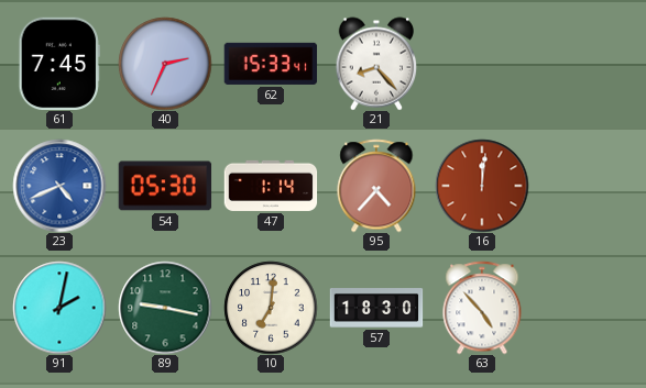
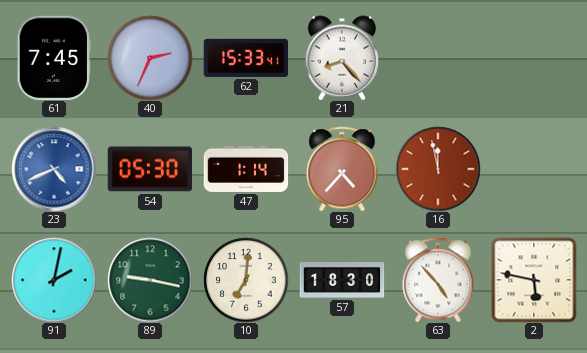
16: 12:01 -> 11:58 (438, 169)
2: none -> 5:47 (534, 280)
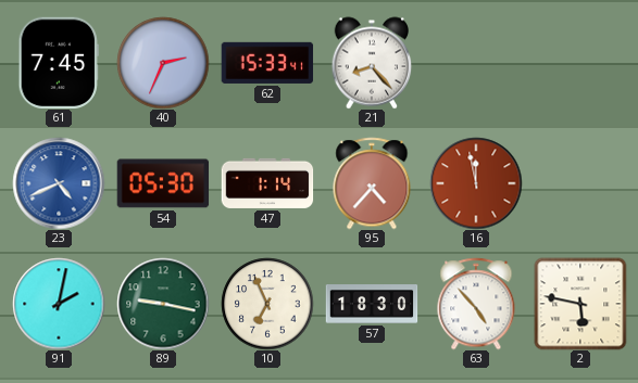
10: 7:01 -> 6:56 (267, 304)
